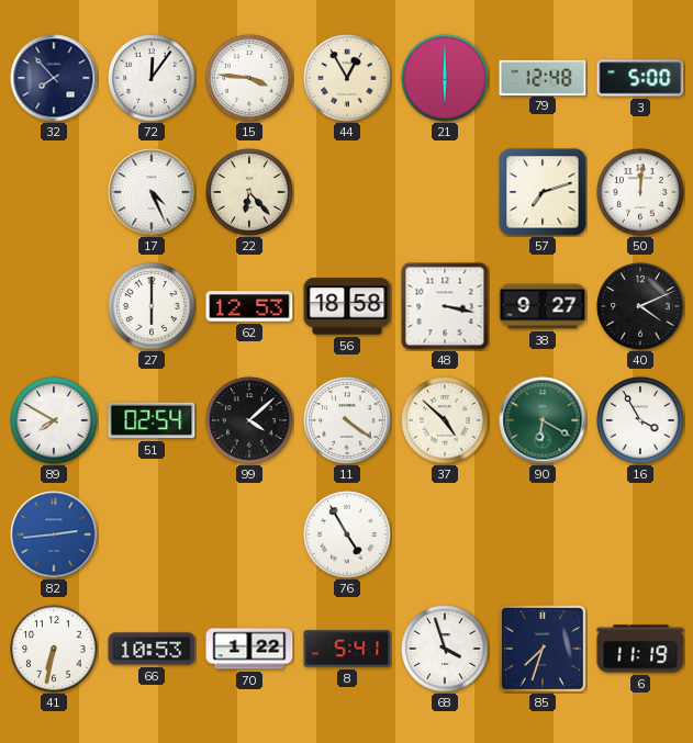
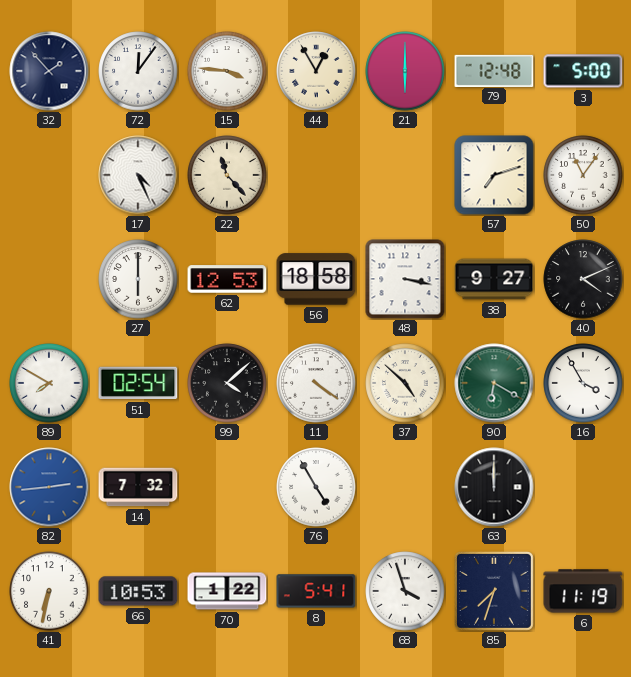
32: 7:53 -> 1:53 (49, 71)
22: 6:23 -> 11:23 (227, 175)
50: 12:01 -> 11:06 (583, 175)
14: none -> 7:32 (138, 487)
63: none -> 12:00 (494, 487)
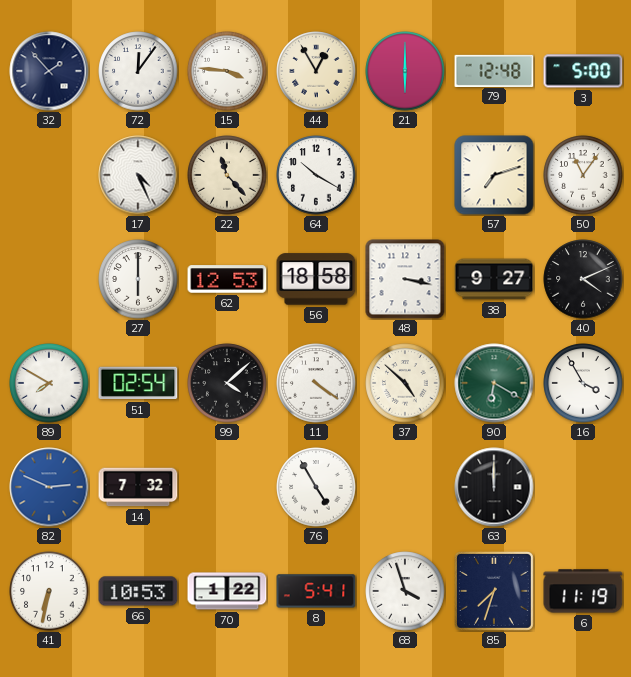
64: none -> 10:20 (316, 175)
82: 2:44 -> 2:49 (49, 487)
